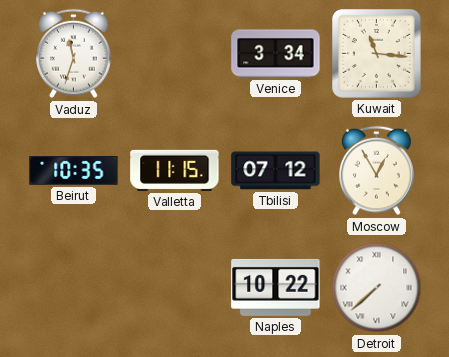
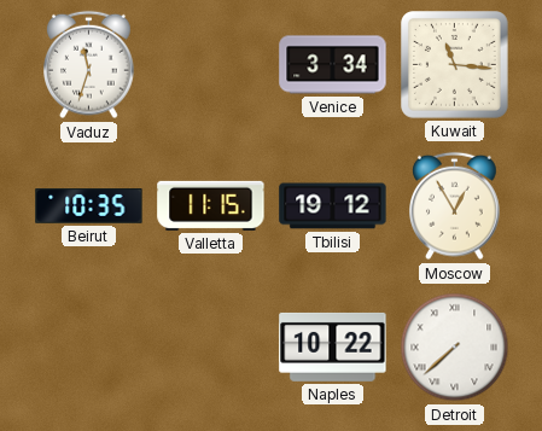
Tbilisi: 07:12 -> 19:12 (333, 206)
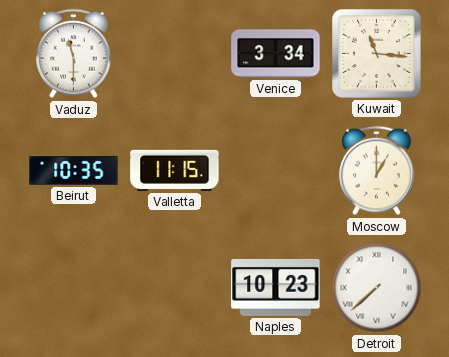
Vaduz: 11:33 -> 11:30 (74, 54)
Tbilisi: 19:12 -> none (333, 206)
Moscow: 12:55 -> 1:00 (377, 171)
Naples: 10:22 -> 10:23 (276, 287)
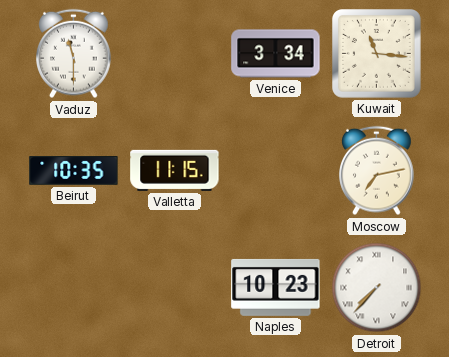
Moscow: 1:00 -> 7:13 (377, 171)
Detroit: 7:38 -> 7:37 (377, 288)
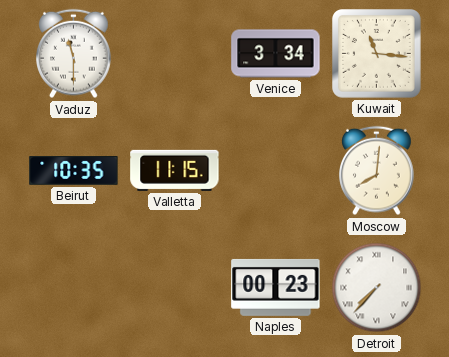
Moscow: 7:13 -> 8:01 (377, 171)
Naples: 10:23 -> 00:23 (276, 287)
